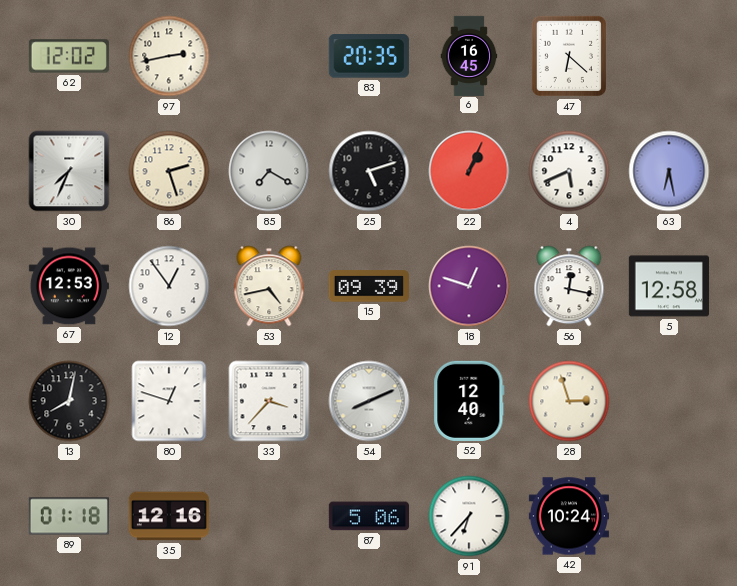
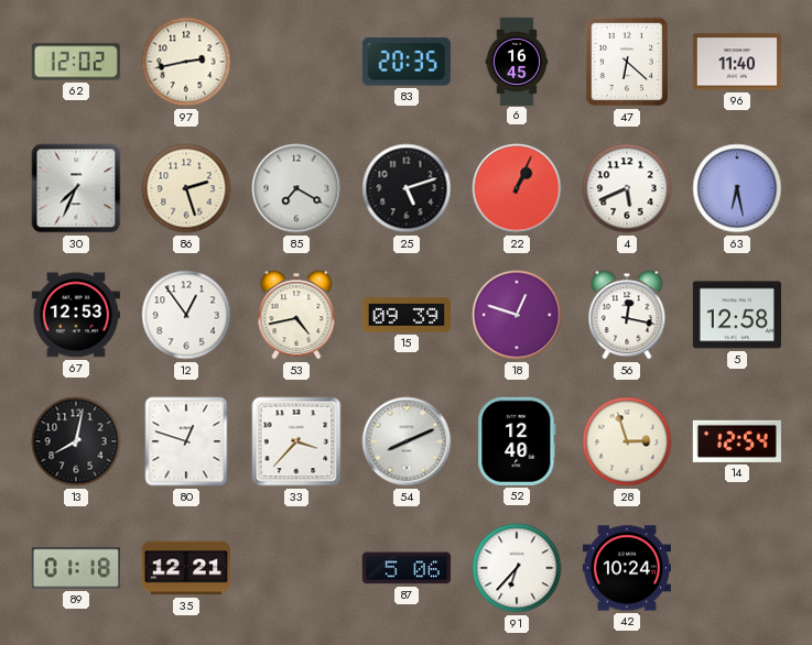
96: none -> 11:40 (737, 62)
14: none -> 12:54 (737, 441)
35: 12:16 -> 12:21 (186, 568)
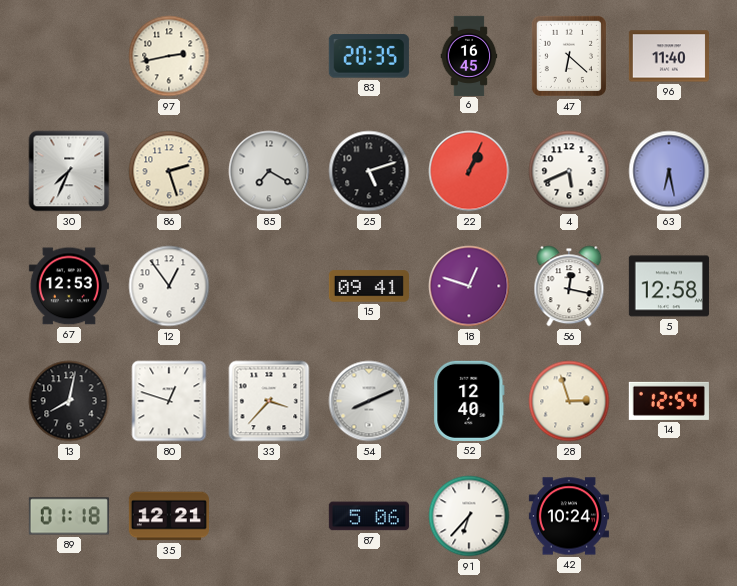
62: 12:02 -> none (76, 62)
53: 4:43 -> none (296, 315)
15: 09:39 -> 09:41 (369, 286)
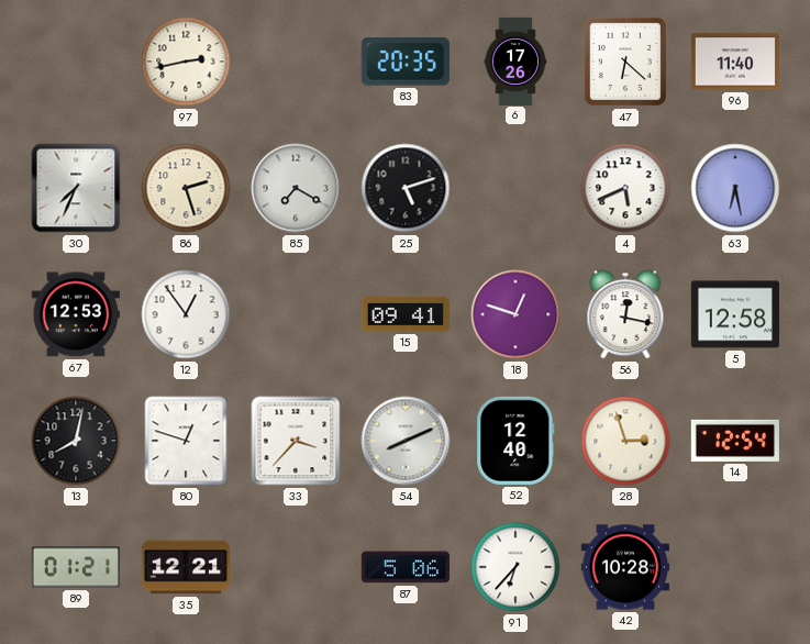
6: 16:45 -> 17:26 (515, 60)
22: 1:04 -> none (469, 171)
89: 01:18 -> 01:21 (76, 567)
42: 10:24 -> 10:28 (625, 567)
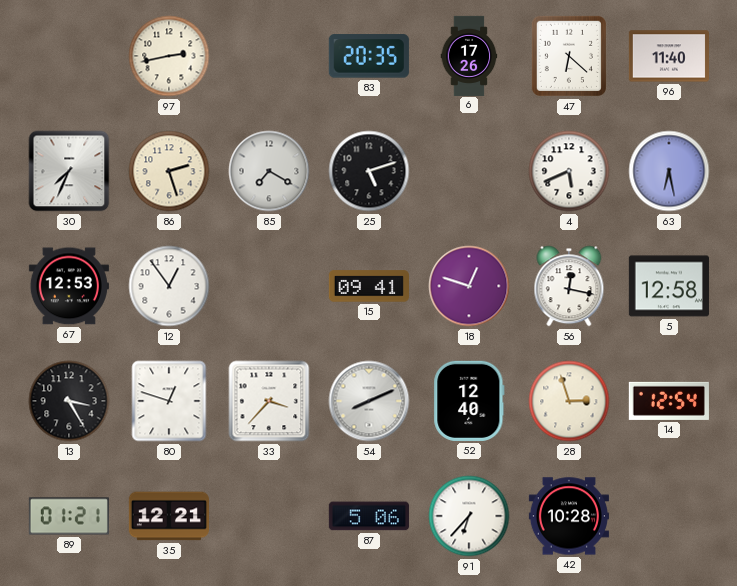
13: 8:02 -> 3:25 (69, 401)
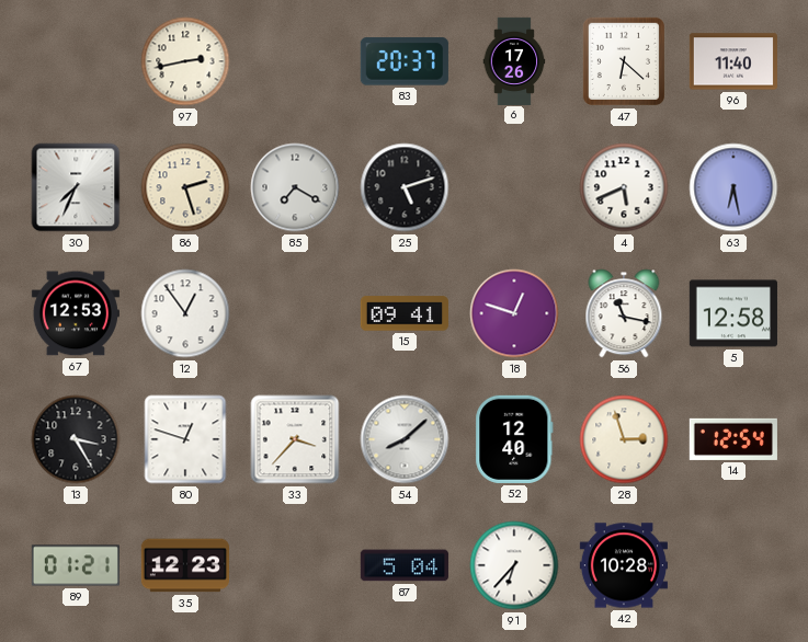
83: 20:35 -> 20:37 (405, 61)
56: 12:17 -> 11:17 (624, 313)
54: 8:11 -> 8:08 (405, 439)
35: 12:21 -> 12:23 (185, 565)
87: 5:06 -> 5:04 (405, 565)
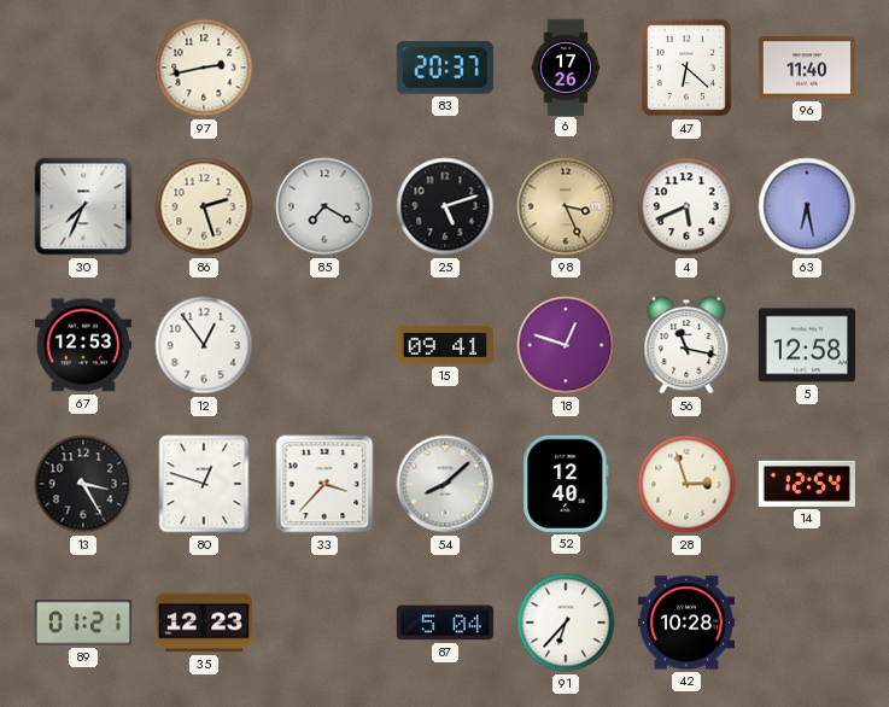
98: none -> 3:26 (566, 206)
